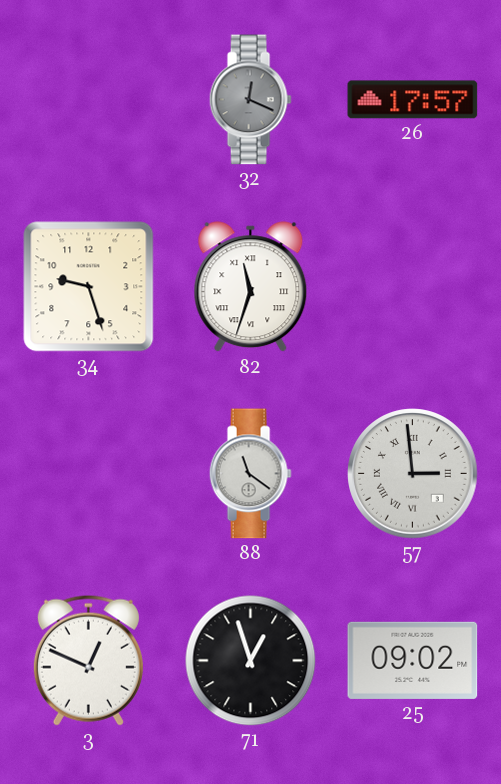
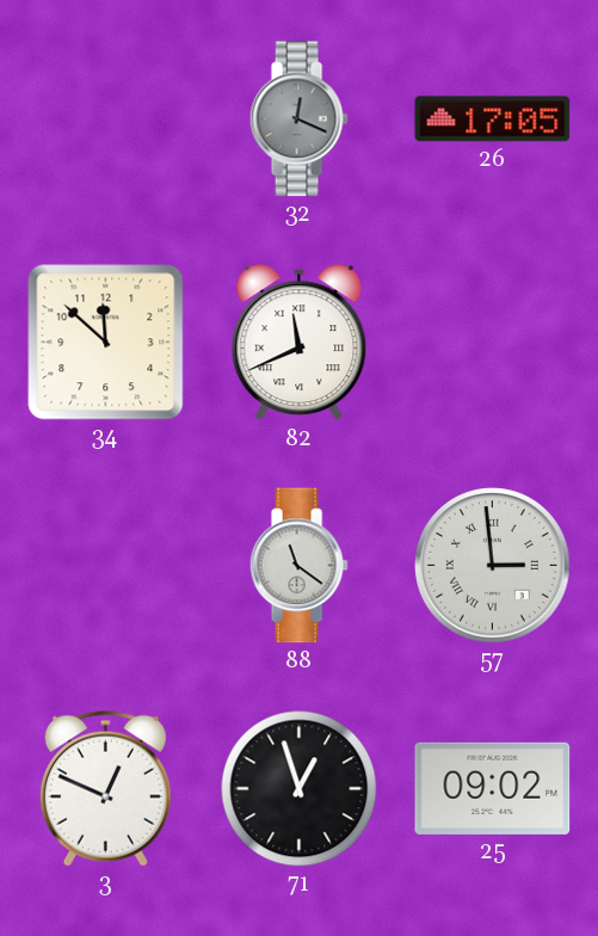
26: 17:57 -> 17:05 (493, 119)
34: 9:27 -> 11:52 (106, 343)
82: 11:33 -> 11:41 (300, 343)
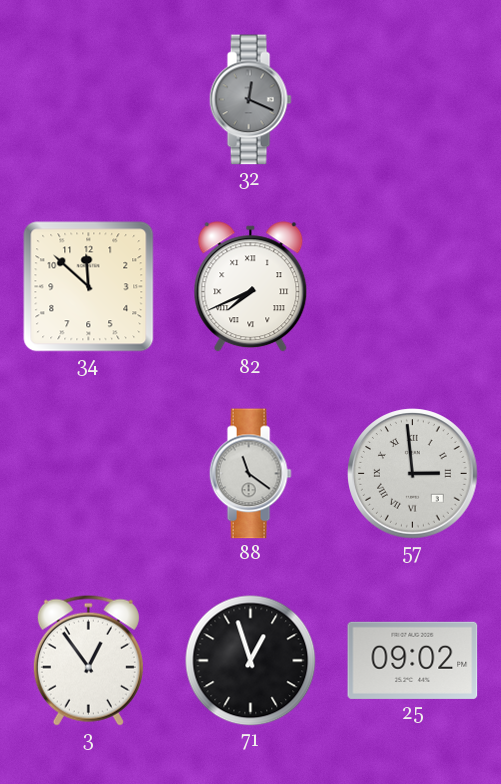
26: 17:05 -> none (493, 119)
82: 11:41 -> 7:41 (251, 287)
3: 12:49 -> 12:54 (88, 660)
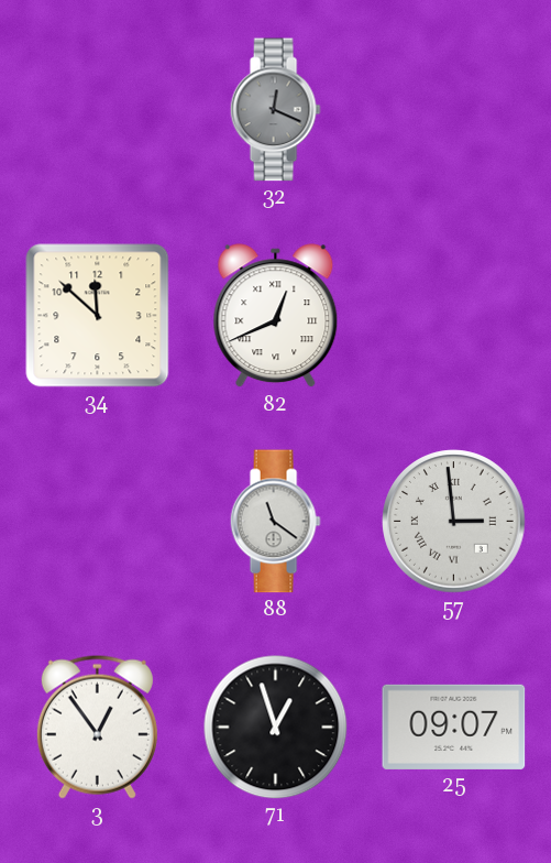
82: 7:41 -> 12:41 (276, 316)
25: 09:02 -> 09:07 (454, 727)
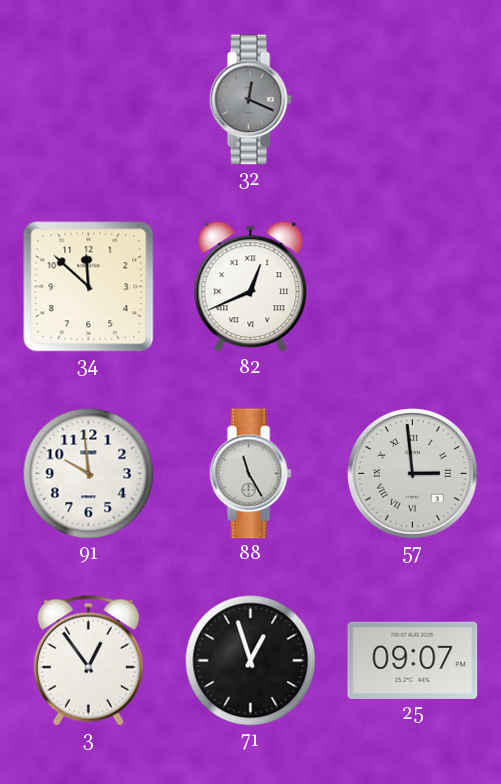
91: none -> 9:59 (89, 474)
88: 11:21 -> 11:25 (250, 474)
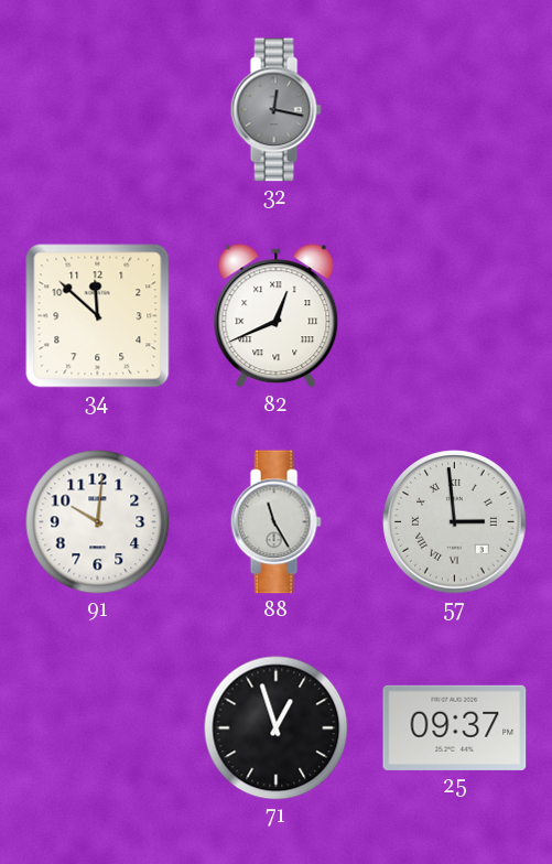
32: 12:19 -> 12:17 (275, 110)
91: 9:59 -> 10:01 (98, 522)
3: 12:54 -> none (88, 660)
25: 09:07 -> 09:37 (455, 727)
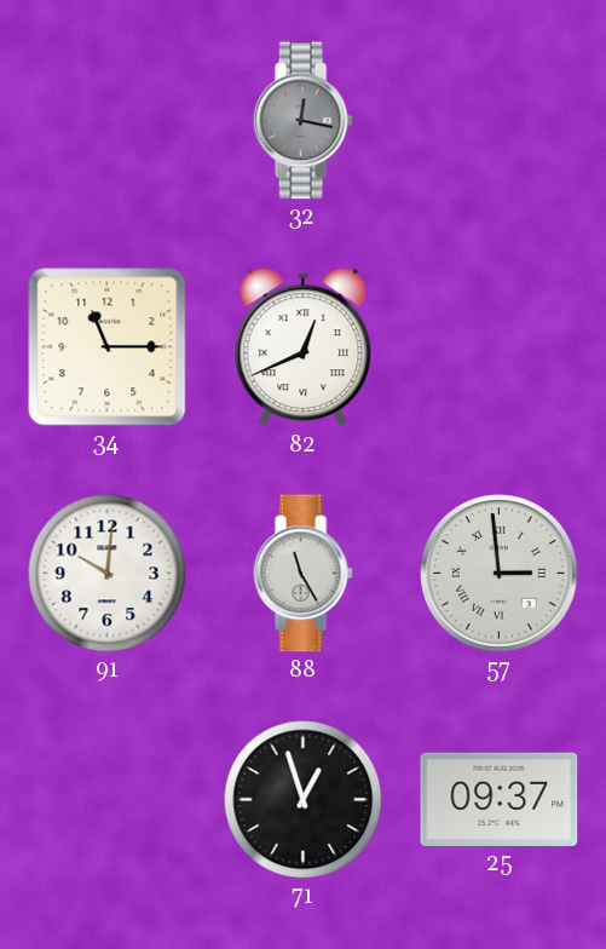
34: 11:52 -> 11:15 (108, 347)
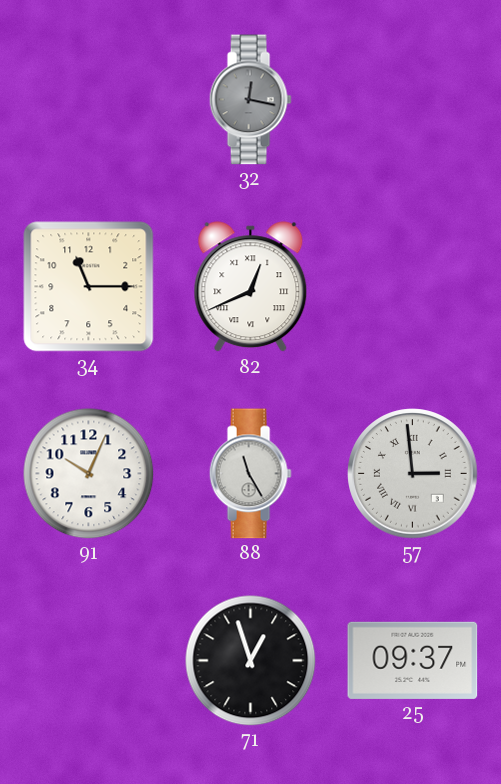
91: 10:01 -> 10:04 (89, 474)
